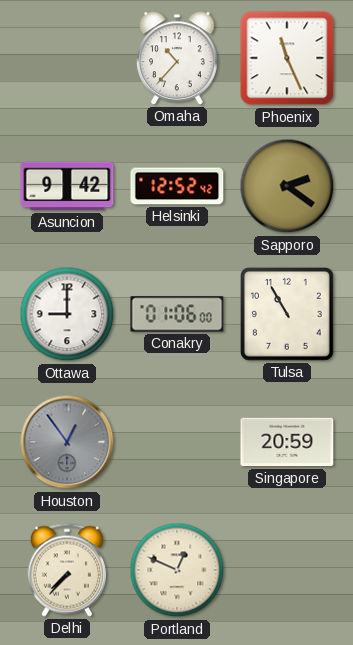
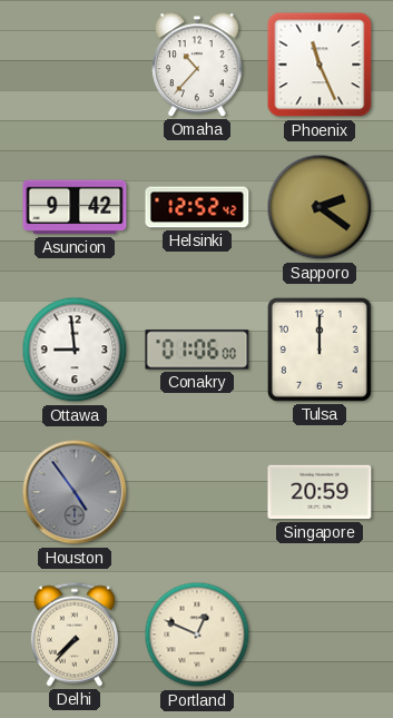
Ottawa: 9:00 -> 8:59 (75, 350)
Tulsa: 10:55 -> 12:00 (320, 350)
Houston: 12:54 -> 4:54 (75, 492)
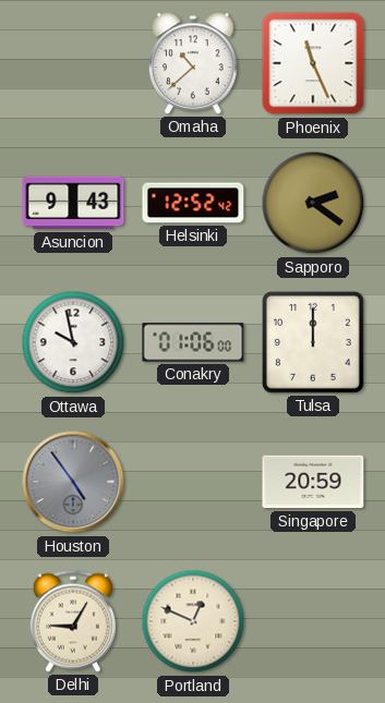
Omaha: 10:37 -> 10:38 (193, 63)
Asuncion: 9:42 -> 9:43 (73, 203)
Ottawa: 8:59 -> 9:58 (73, 342)
Delhi: 7:37 -> 9:05 (73, 621)
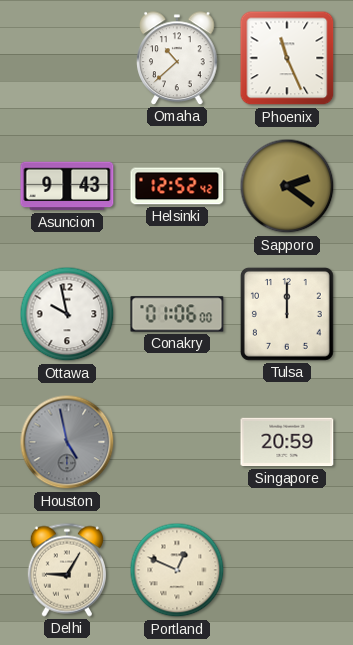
Houston: 4:54 -> 4:58 (67, 442)
